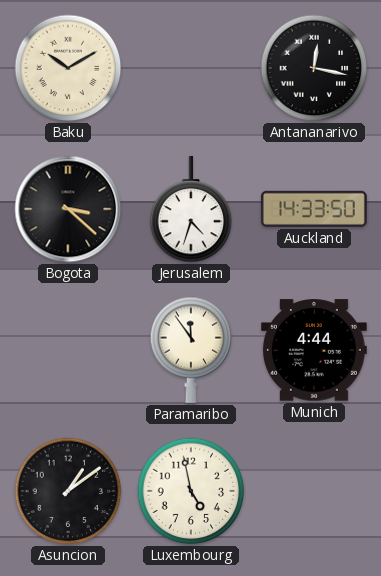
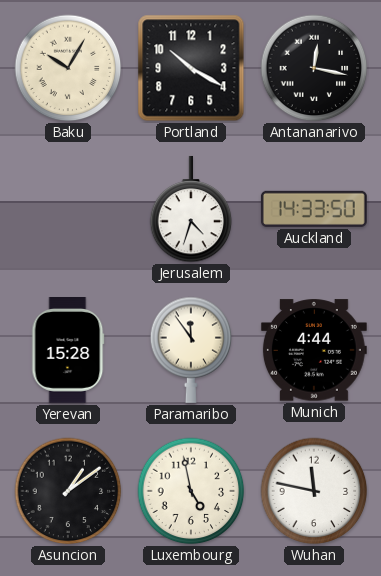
Baku: 10:10 -> 10:05 (68, 68)
Portland: none -> 10:20 (191, 68)
Bogota: 3:22 -> none (68, 209)
Yerevan: none -> 15:28 (68, 351)
Wuhan: none -> 11:47 (314, 491)
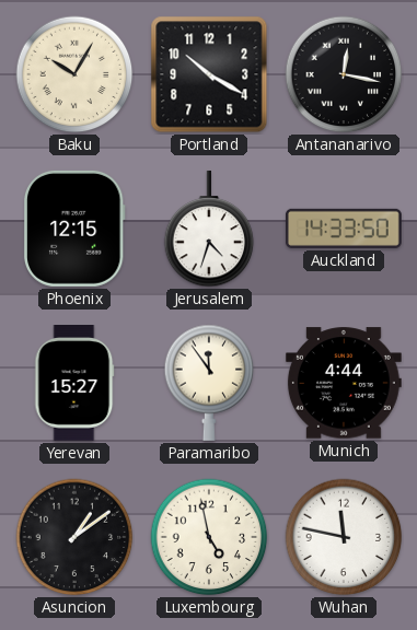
Phoenix: none -> 12:15 (74, 229)
Yerevan: 15:28 -> 15:27 (74, 384)
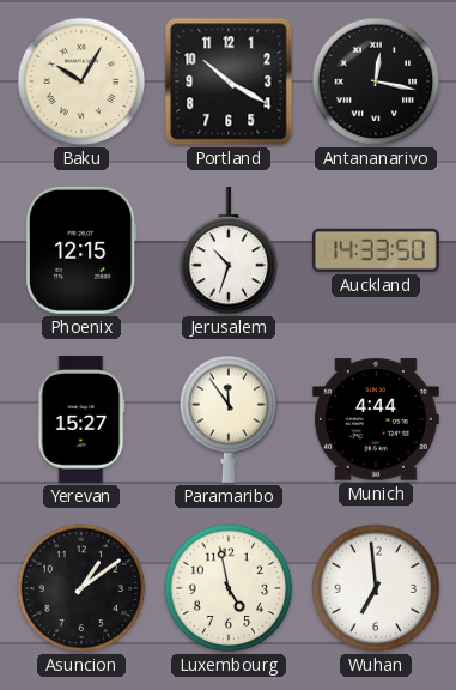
Jerusalem: 4:33 -> 10:33 (229, 250)
Wuhan: 11:47 -> 6:59 (376, 588)
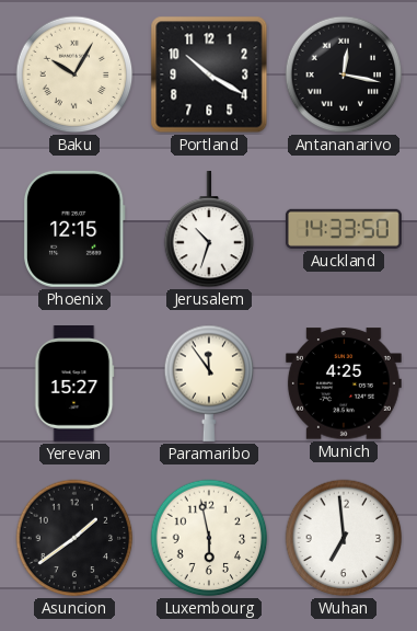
Munich: 4:44 -> 4:25 (344, 383)
Asuncion: 1:09 -> 1:39 (74, 538)
Luxembourg: 4:58 -> 5:58 (209, 538)
